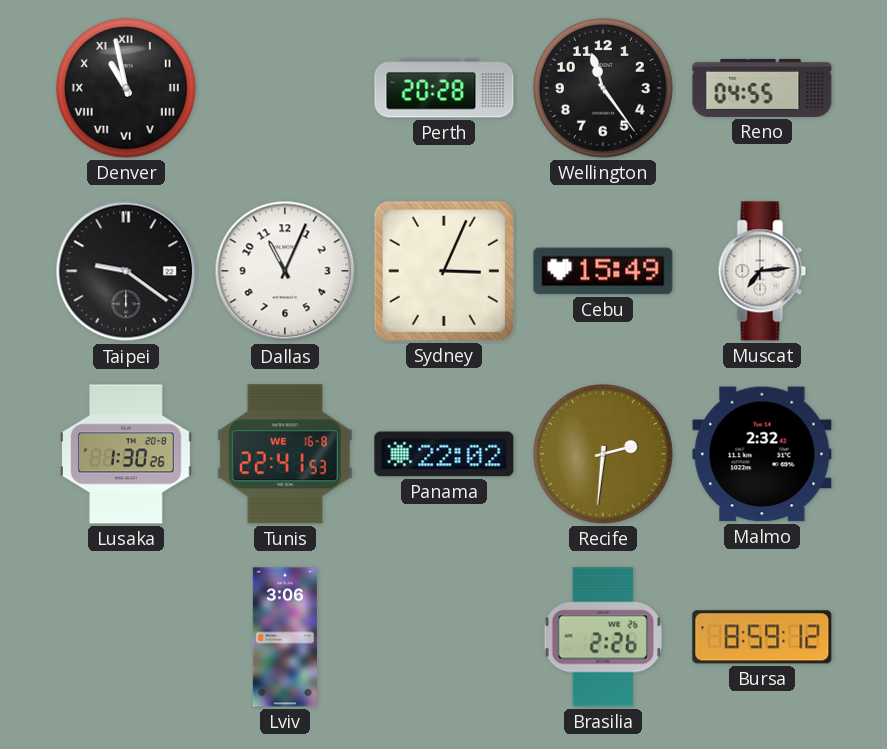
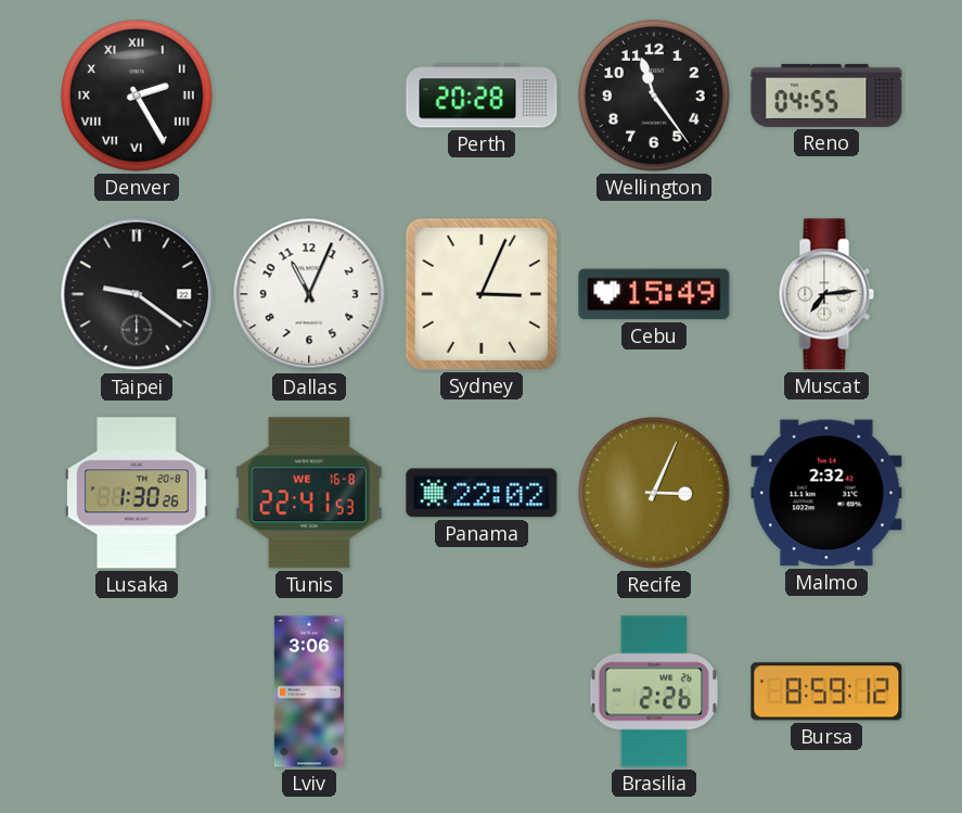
Denver: 10:58 -> 2:25 (138, 97)
Recife: 2:31 -> 3:04 (655, 494)
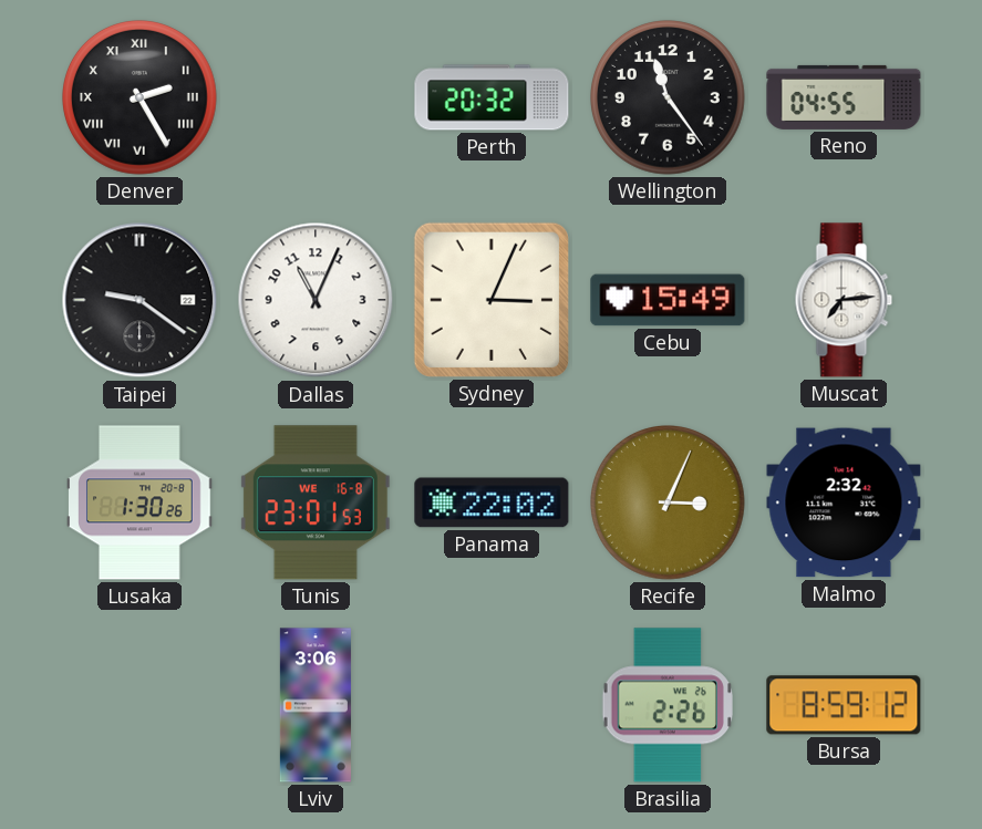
Perth: 20:28 -> 20:32 (492, 97)
Tunis: 22:41 -> 23:01 (316, 502)
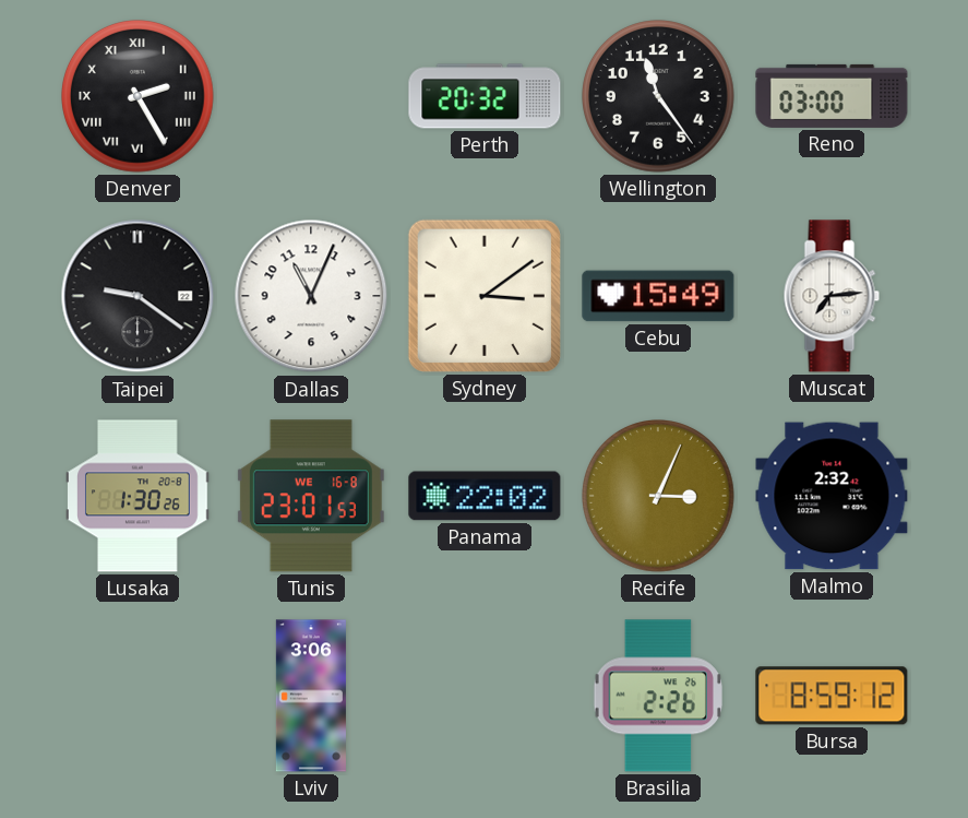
Reno: 04:55 -> 03:00 (832, 96)
Sydney: 3:04 -> 3:09 (485, 296)
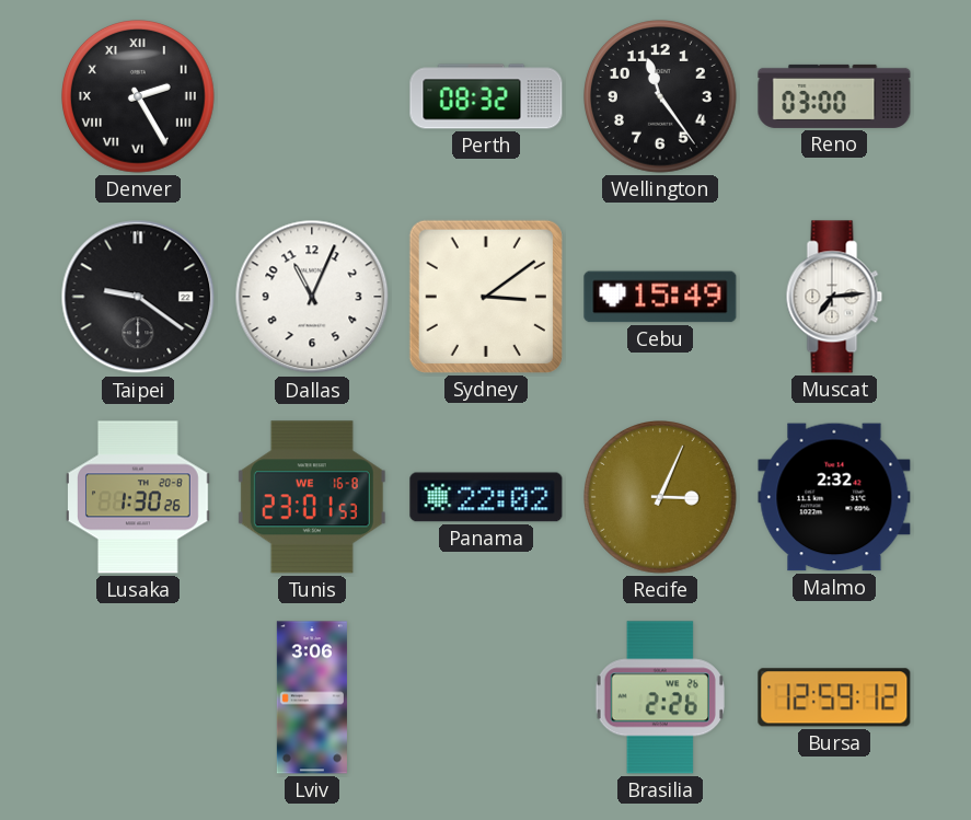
Perth: 20:32 -> 08:32 (486, 96)
Bursa: 8:59 -> 12:59 (834, 697)
